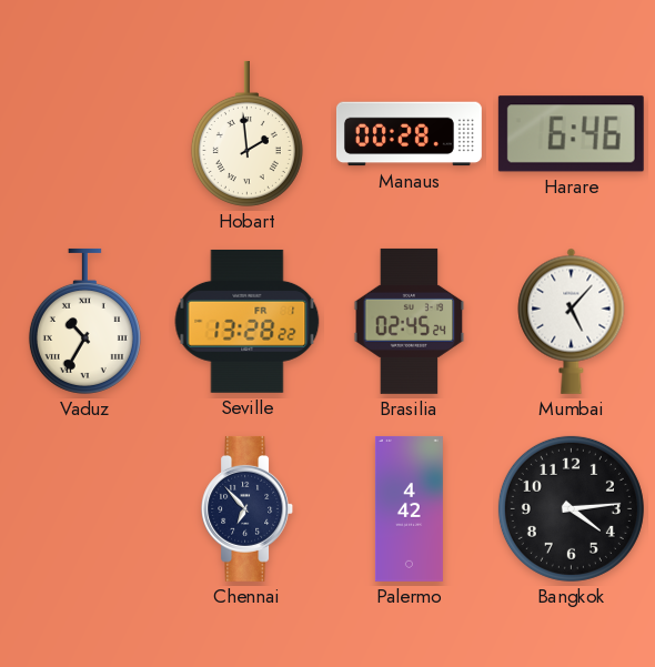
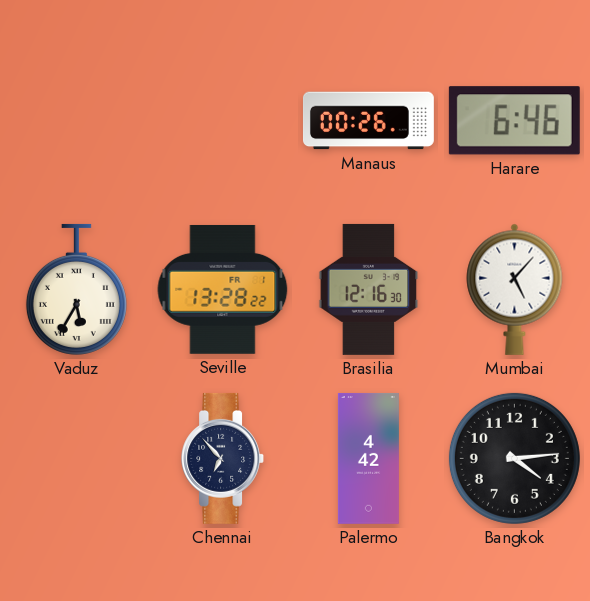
Hobart: 1:59 -> none (246, 133)
Manaus: 00:28 -> 00:26 (368, 121)
Vaduz: 10:35 -> 5:35 (76, 289)
Brasilia: 02:45 -> 12:16 (369, 289)
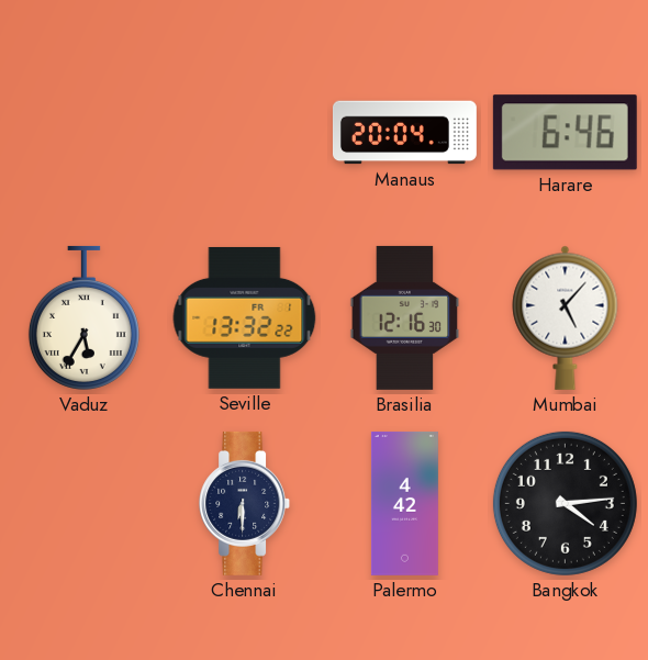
Manaus: 00:26 -> 20:04 (404, 133)
Seville: 13:28 -> 13:32 (245, 317)
Chennai: 6:53 -> 6:30 (245, 503)
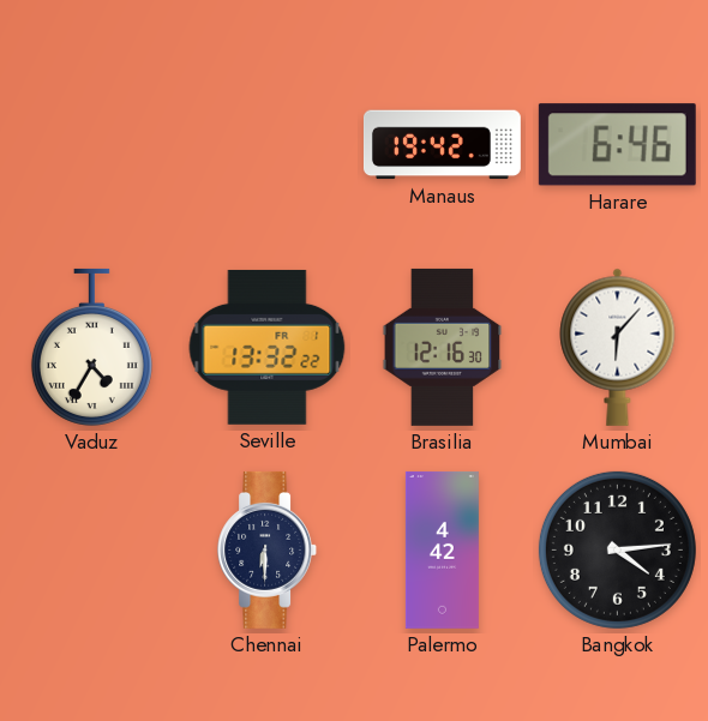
Manaus: 20:04 -> 19:42 (442, 145)
Vaduz: 5:35 -> 4:35 (91, 347)
Mumbai: 5:07 -> 6:07 (618, 347)
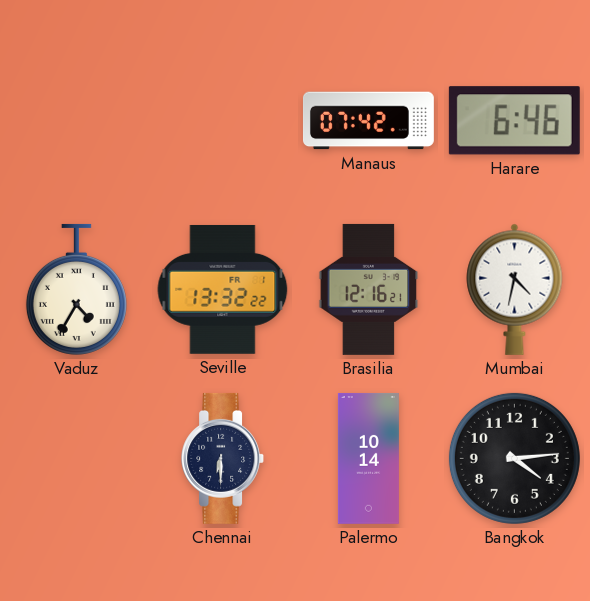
Manaus: 19:42 -> 07:42 (368, 121)
Brasilia: 12:16:30 -> 12:16:21 (369, 289)
Mumbai: 6:07 -> 4:32 (515, 289)
Palermo: 4:42 -> 10:14 (368, 458)
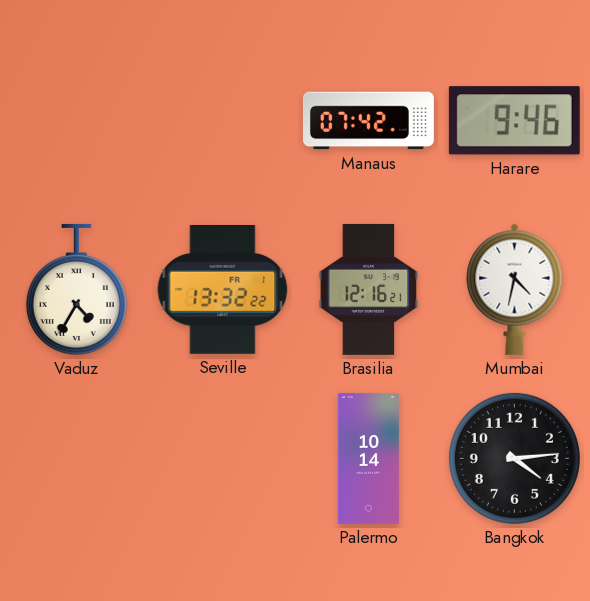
Harare: 6:46 -> 9:46 (514, 121)
Chennai: 6:30 -> none (223, 458)
